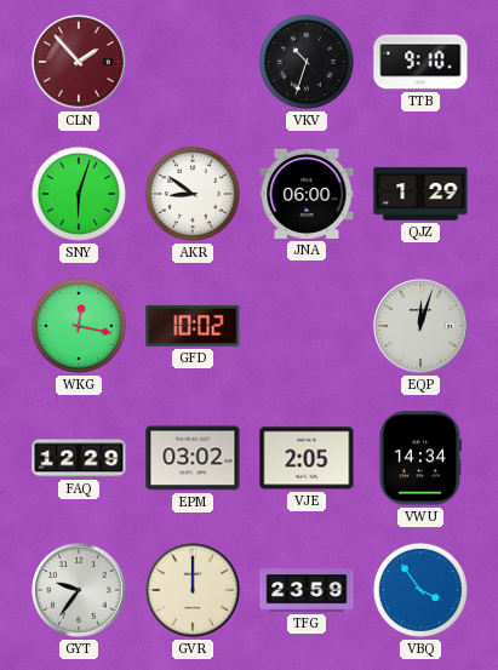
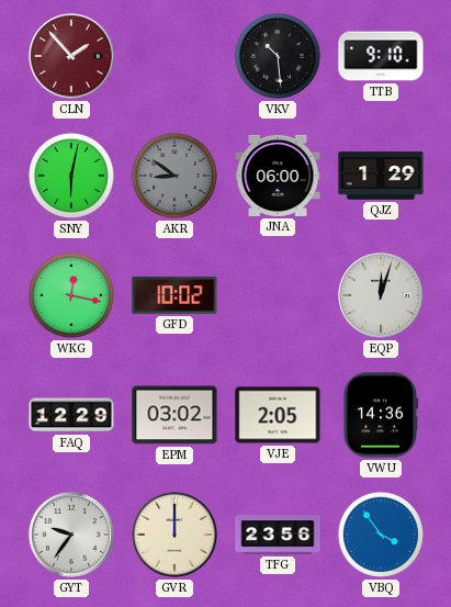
VKV: 10:33 -> 10:29 (278, 56)
SNY: 6:03 -> 6:02 (71, 176)
AKR dial: white -> grey (174, 176)
VWU: 14:34 -> 14:36 (381, 415)
TFG: 23:59 -> 23:56 (278, 535)
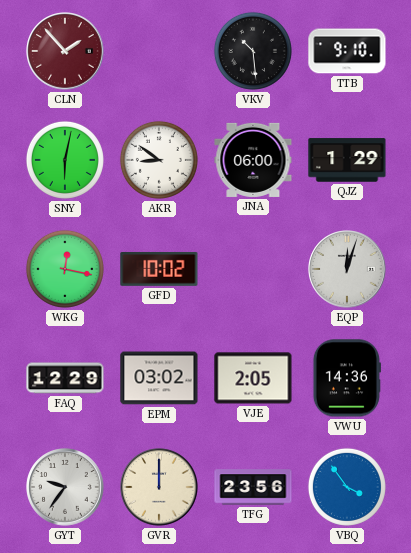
AKR dial: grey -> white (159, 160)
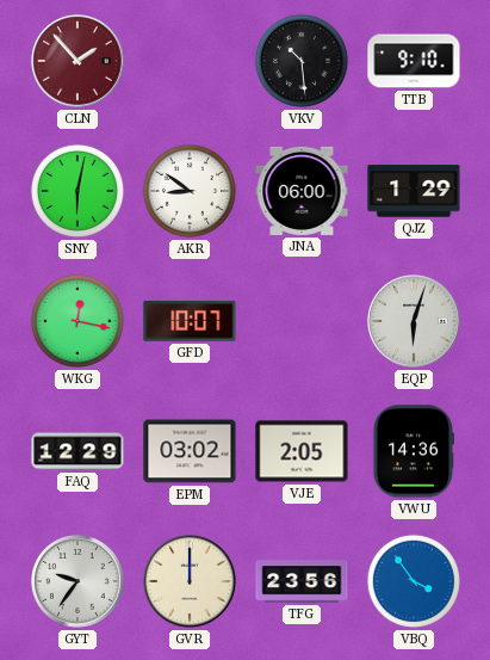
GFD: 10:02 -> 10:07 (190, 321)
EQP: 12:03 -> 6:03 (414, 321)
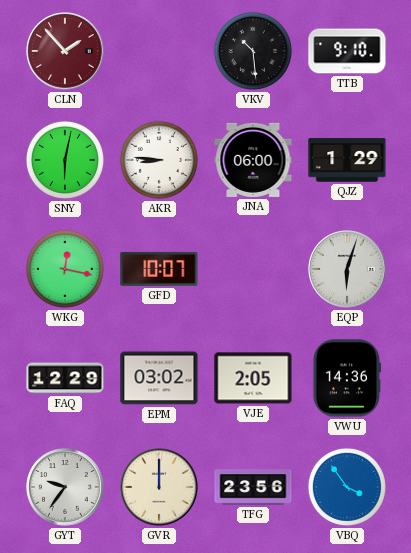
AKR: 8:51 -> 8:46 (159, 160)
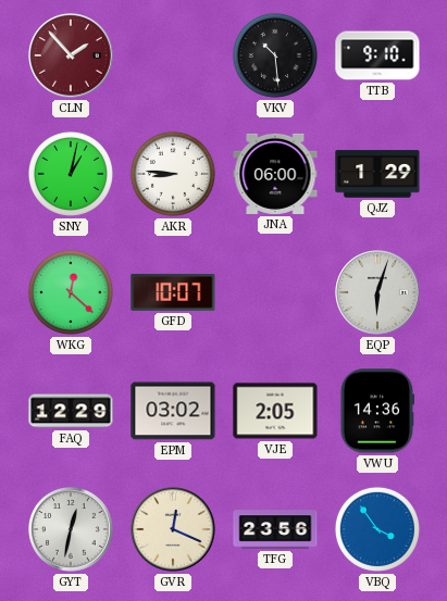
SNY: 6:02 -> 1:02 (71, 174)
WKG: 12:17 -> 12:22 (71, 292)
GYT: 9:36 -> 12:32 (71, 529)
GVR: 12:00 -> 12:19 (173, 529)
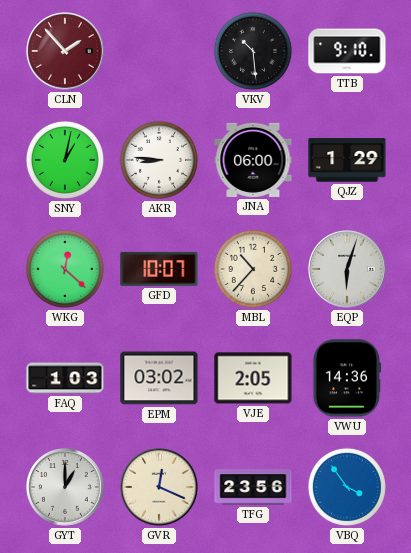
MBL: none -> 10:37 (253, 269)
FAQ: 12:29 -> 1:03 (65, 378)
GYT: 12:32 -> 1:00 (65, 487)
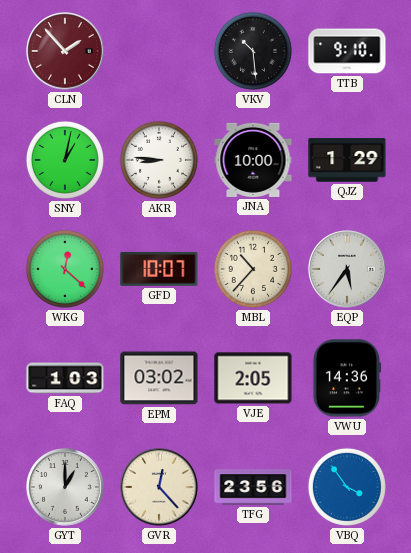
JNA: 06:00 -> 10:00 (253, 160)
EQP: 6:03 -> 5:36 (347, 269)
GVR: 12:19 -> 12:23 (159, 487)
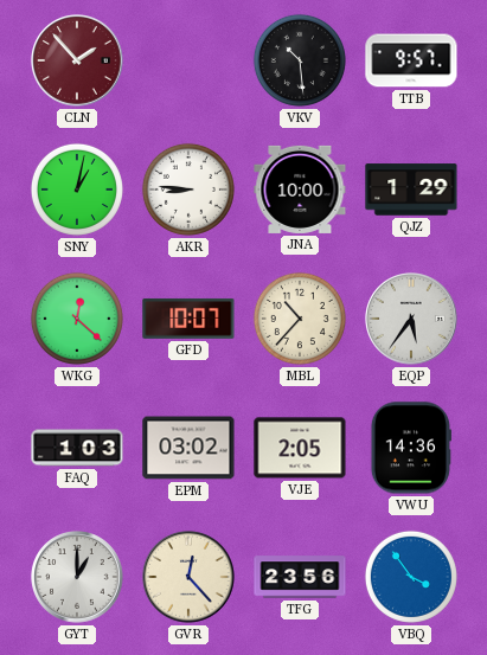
TTB: 9:10 -> 9:57 (411, 60)
